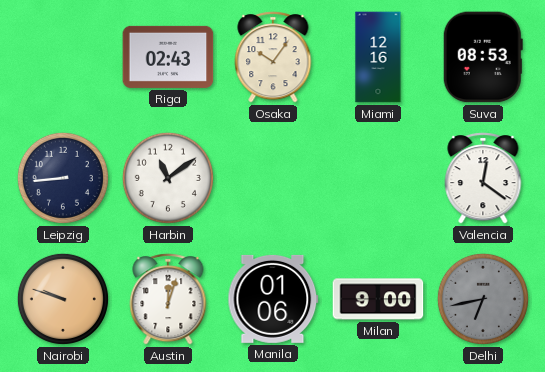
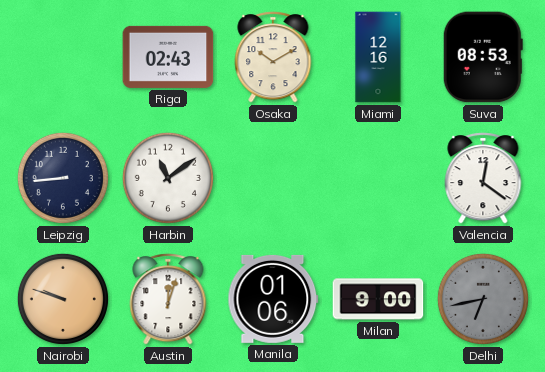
Osaka: 10:06 -> 10:10 (273, 57)
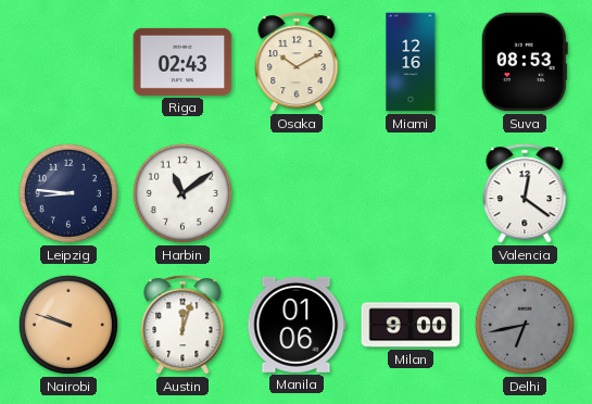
Leipzig: 8:44 -> 8:46 (68, 193)
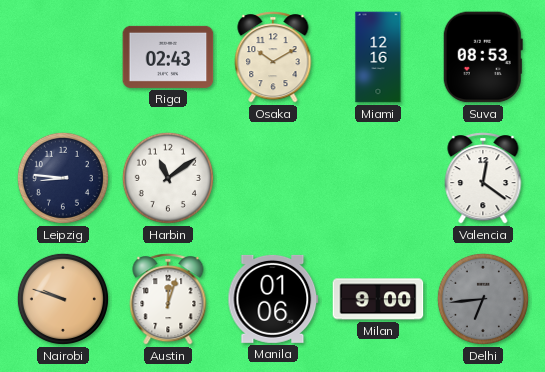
Delhi: 6:43 -> 6:44 (483, 299)
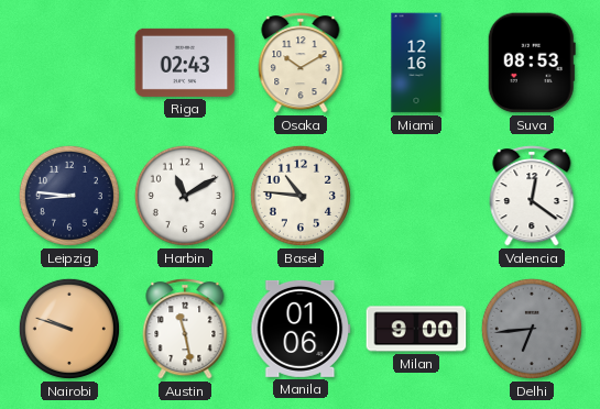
Harbin: 11:09 -> 11:10 (185, 196)
Basel: none -> 10:46 (301, 196)
Austin: 12:03 -> 11:28 (185, 329)
